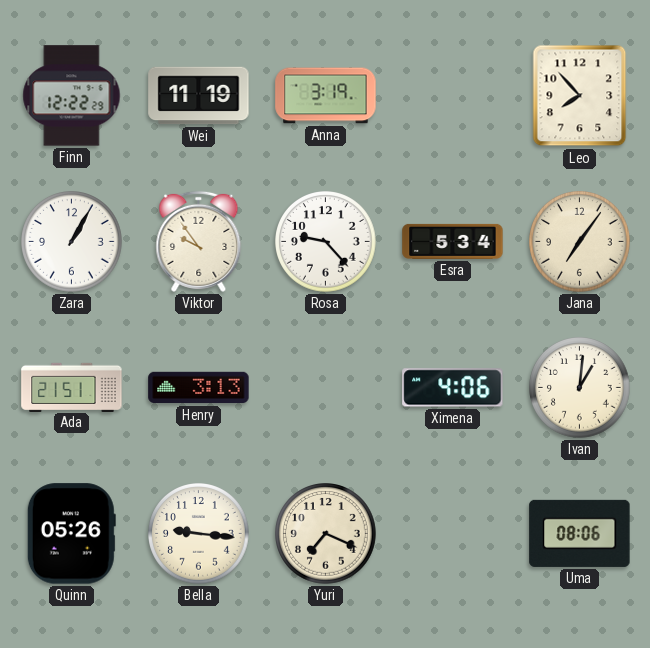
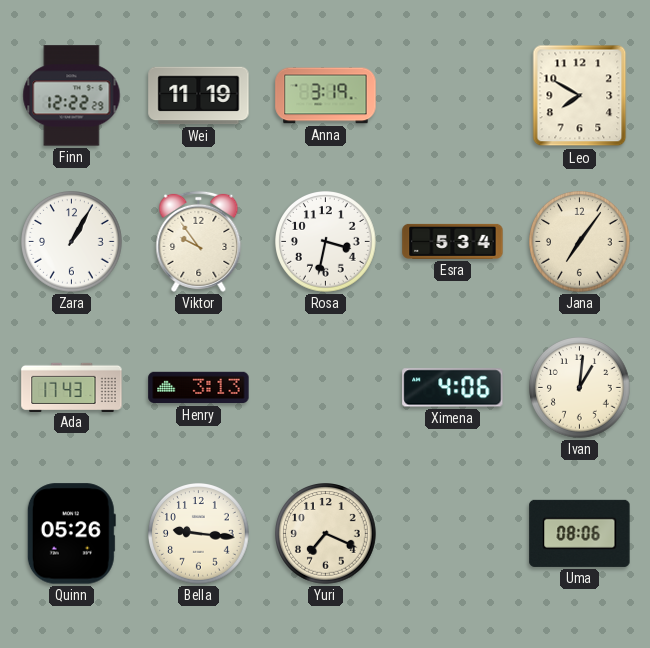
Leo: 7:53 -> 7:50 (580, 96)
Rosa: 9:23 -> 3:32 (326, 242)
Ada: 21:51 -> 17:43 (72, 387)
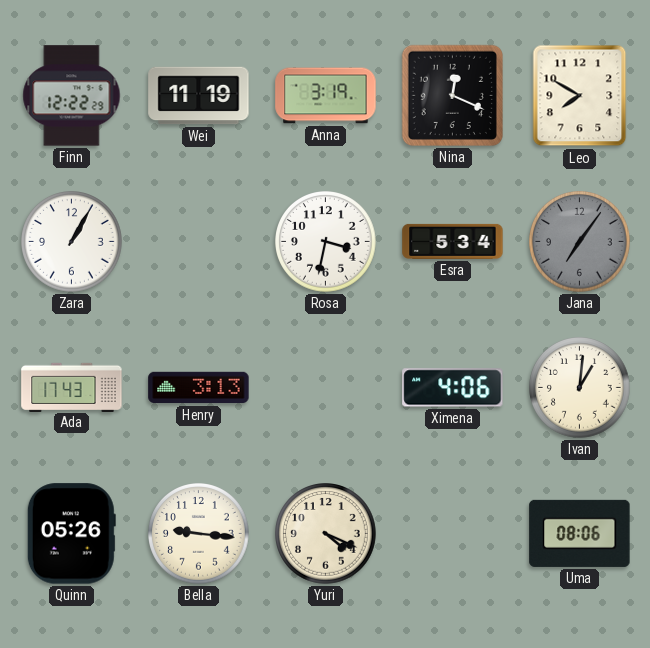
Nina: none -> 12:19 (452, 95)
Viktor: 9:54 -> none (199, 241)
Jana dial: cream -> grey (580, 242)
Yuri: 7:19 -> 4:19 (326, 534)
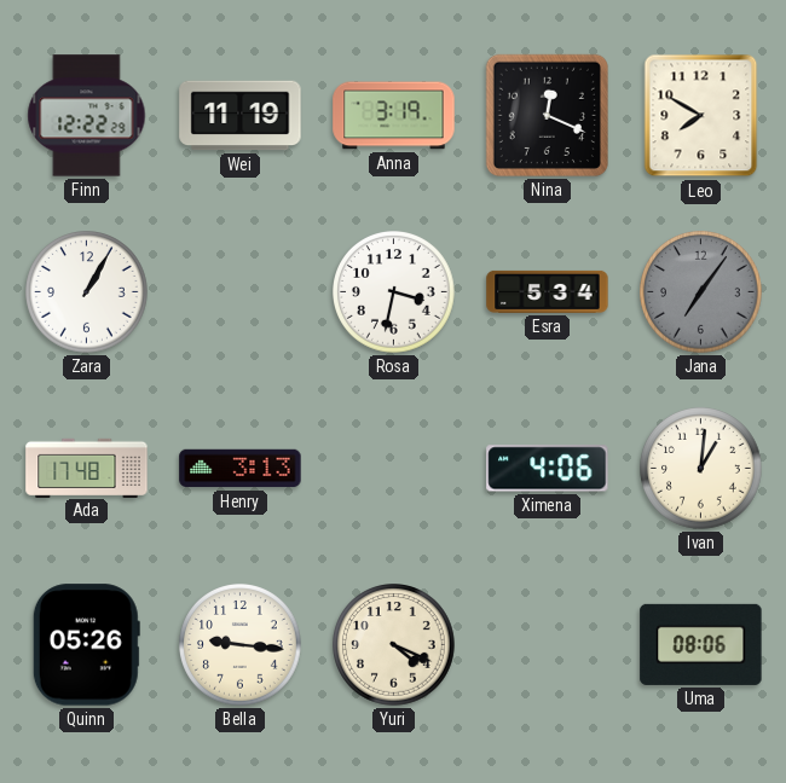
Ada: 17:43 -> 17:48 (87, 468)
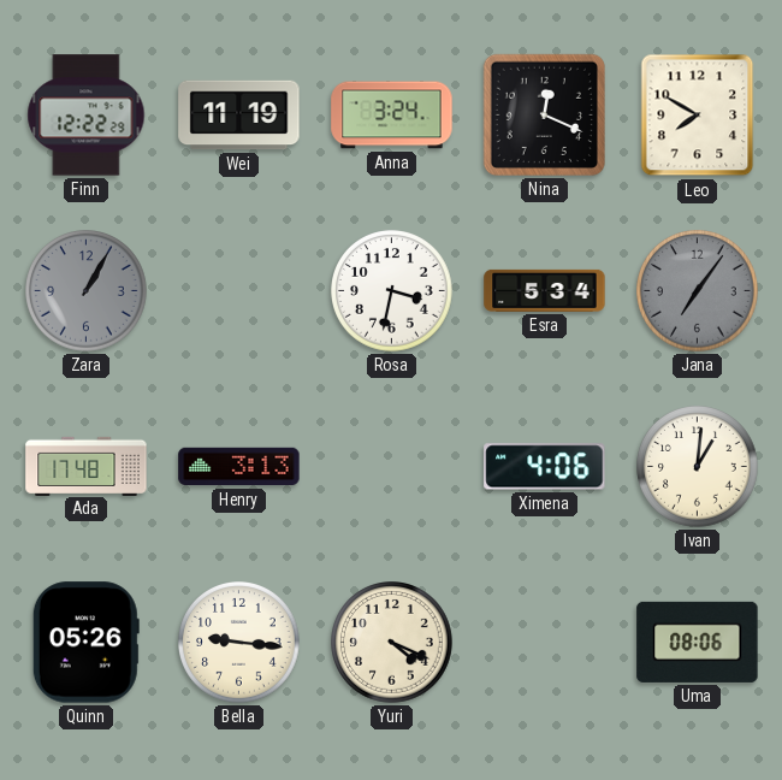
Anna: 3:19 -> 3:24 (392, 116)
Zara dial: white -> grey (87, 291)
